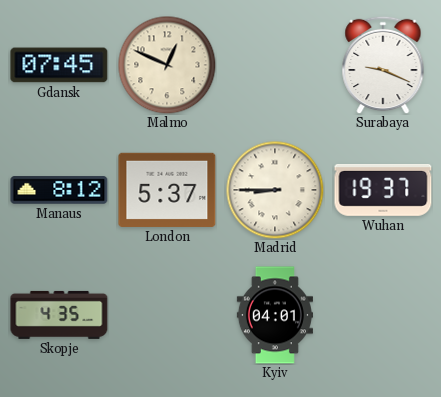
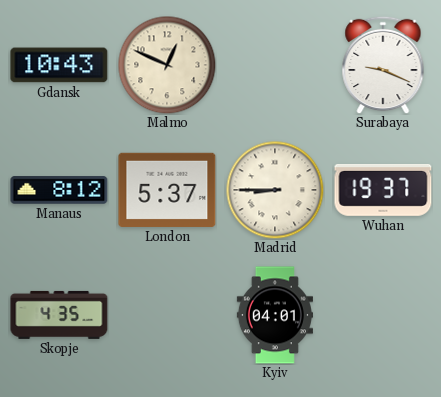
Gdansk: 07:45 -> 10:43 (59, 65)
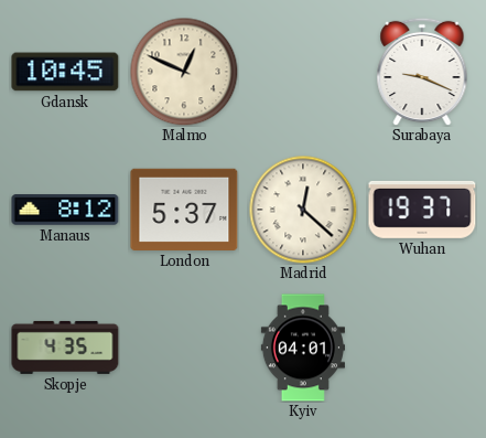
Gdansk: 10:43 -> 10:45 (65, 72)
Madrid: 8:45 -> 12:22 (303, 210)
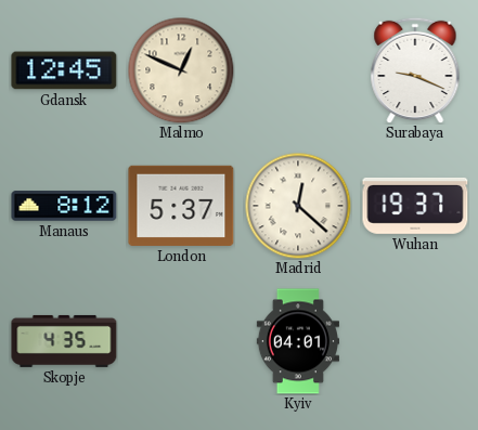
Gdansk: 10:45 -> 12:45 (64, 70)
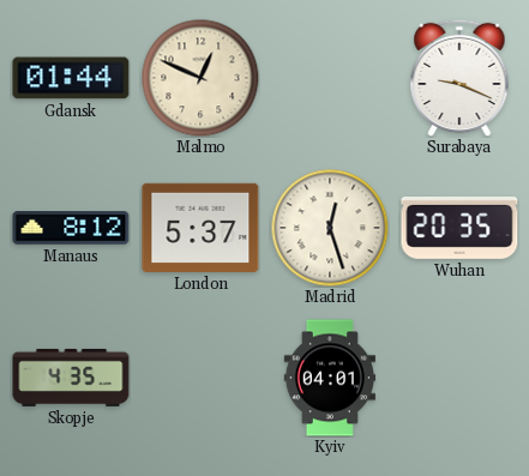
Gdansk: 12:45 -> 01:44 (71, 78)
Madrid: 12:22 -> 12:27 (330, 228)
Wuhan: 19:37 -> 20:35 (459, 228)
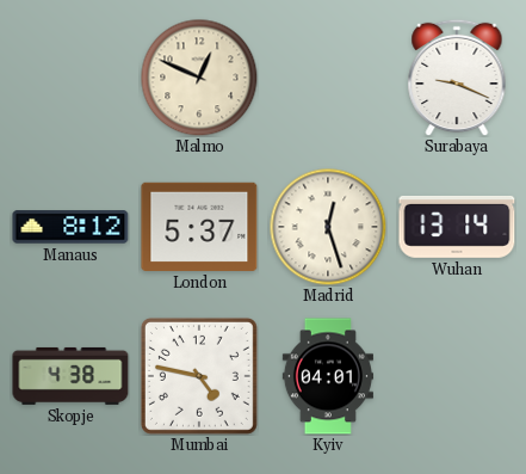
Gdansk: 01:44 -> none (71, 78)
Wuhan: 20:35 -> 13:14 (457, 227)
Skopje: 4:35 -> 4:38 (70, 376)
Mumbai: none -> 4:47 (199, 376)
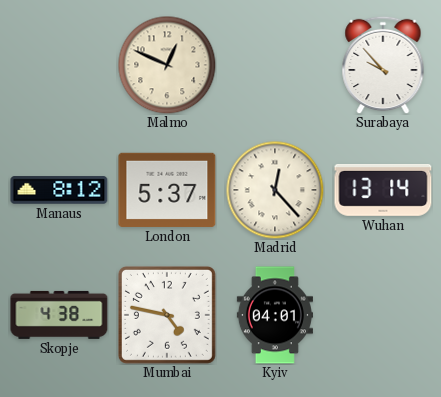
Surabaya: 9:19 -> 9:53 (383, 65)
Madrid: 12:27 -> 12:23 (275, 190)
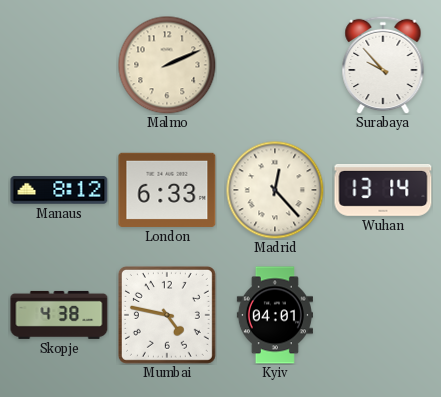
Malmo: 12:49 -> 2:11 (167, 65)
London: 5:37 -> 6:33 (167, 190)
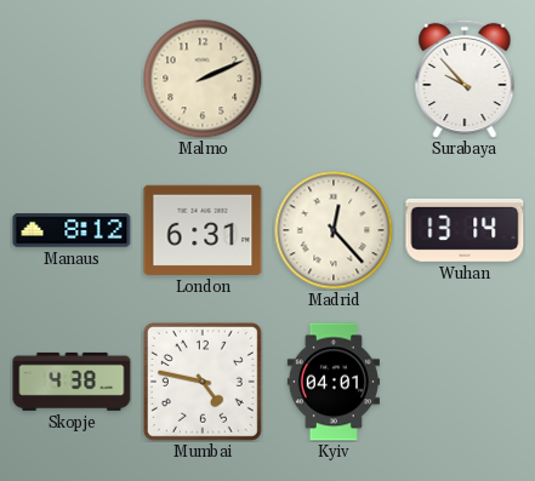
London: 6:33 -> 6:31 (203, 230)
